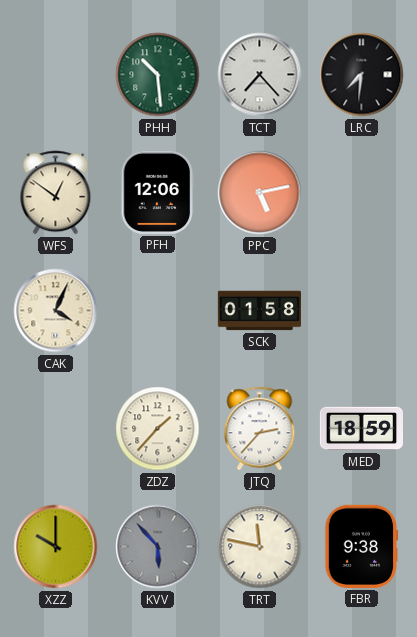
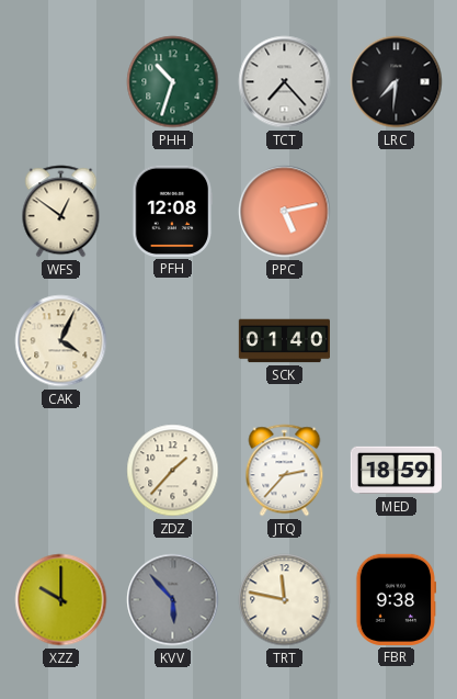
PHH: 10:29 -> 10:33 (173, 82)
PFH: 12:06 -> 12:08 (173, 211)
SCK: 01:58 -> 01:40 (284, 341)
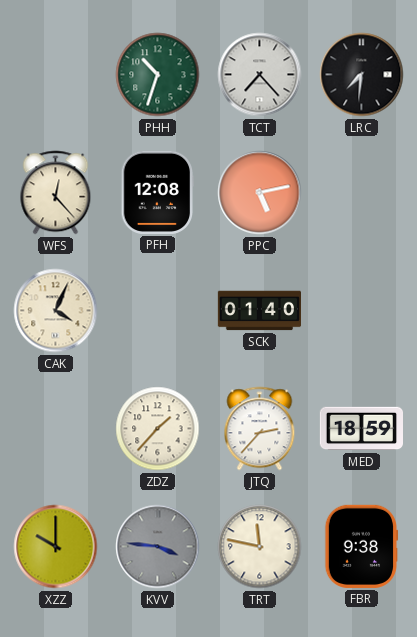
WFS: 12:51 -> 12:23 (56, 193)
KVV: 5:53 -> 3:46 (158, 547)
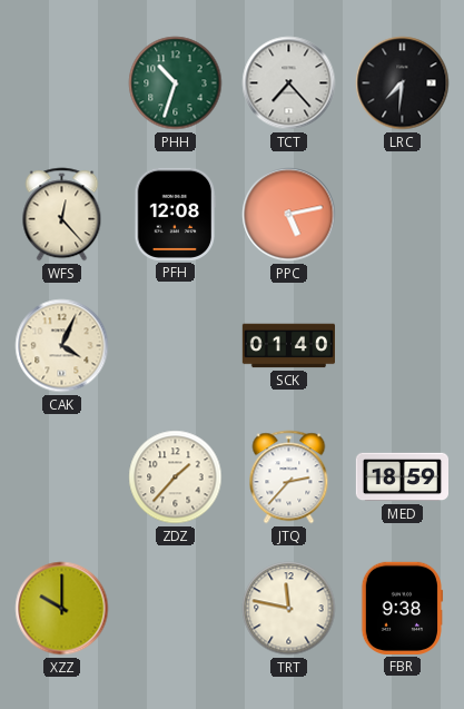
KVV: 3:46 -> none (158, 547)
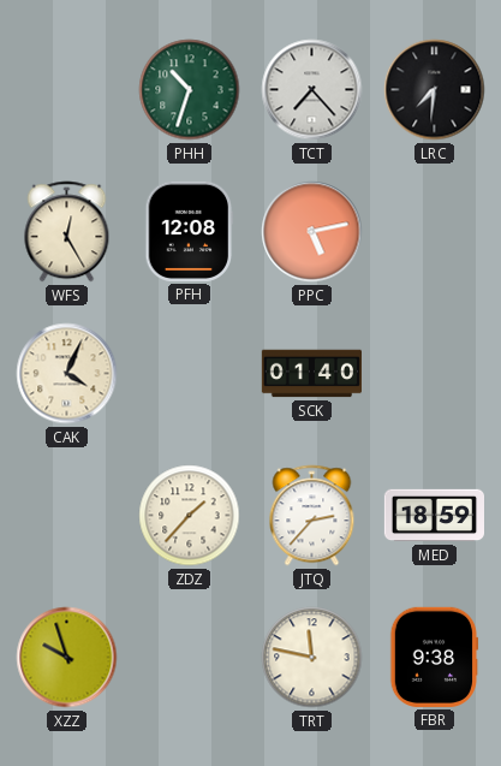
WFS: 12:23 -> 12:25 (67, 232)
XZZ: 10:00 -> 9:57 (67, 658)
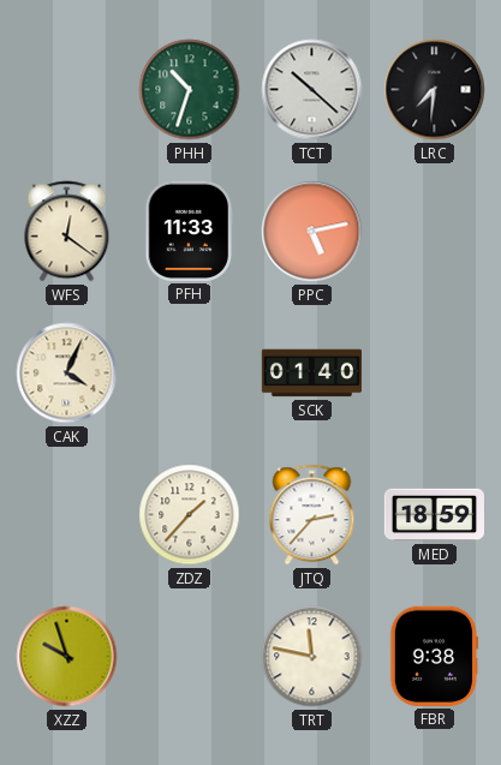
TCT: 7:23 -> 10:22 (312, 90)
WFS: 12:25 -> 12:21 (67, 232)
PFH: 12:08 -> 11:33 (190, 231)
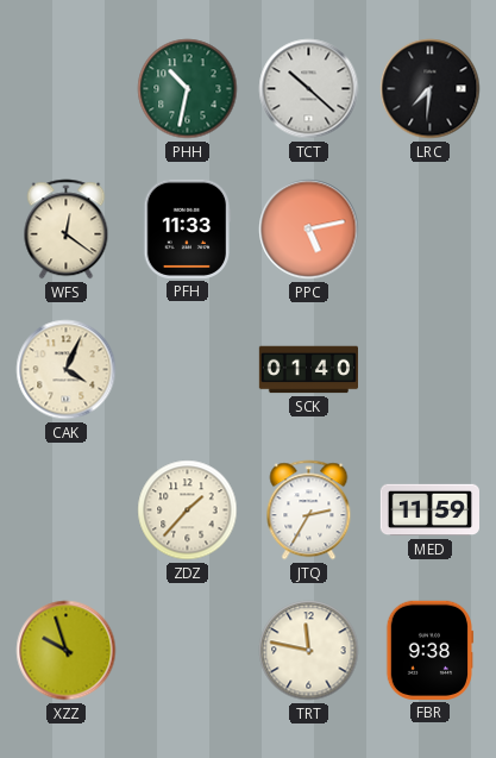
PHH: 10:33 -> 10:32 (188, 89)
JTQ: 2:37 -> 2:35 (309, 510)
MED: 18:59 -> 11:59 (429, 510)
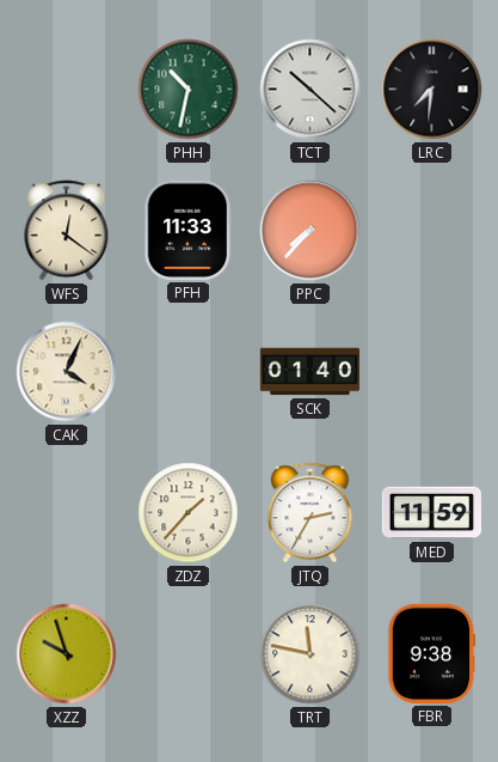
PPC: 5:13 -> 7:37 (311, 231)
